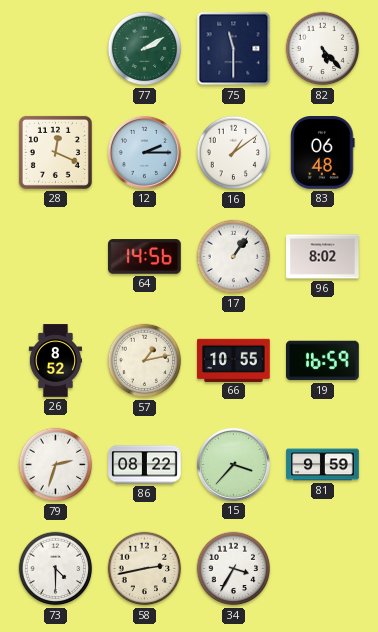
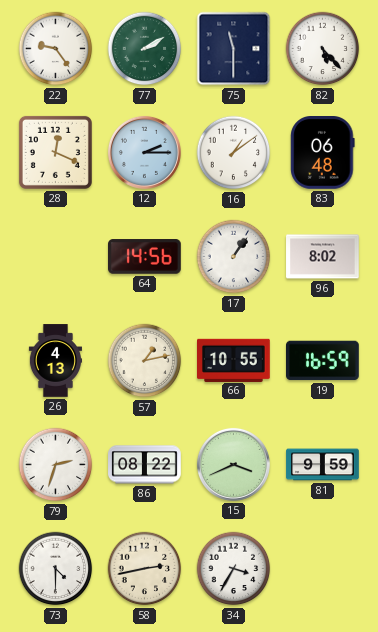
22: none -> 9:24 (56, 49)
26: 8:52 -> 4:13 (55, 361)
15: 3:37 -> 3:41 (233, 464)
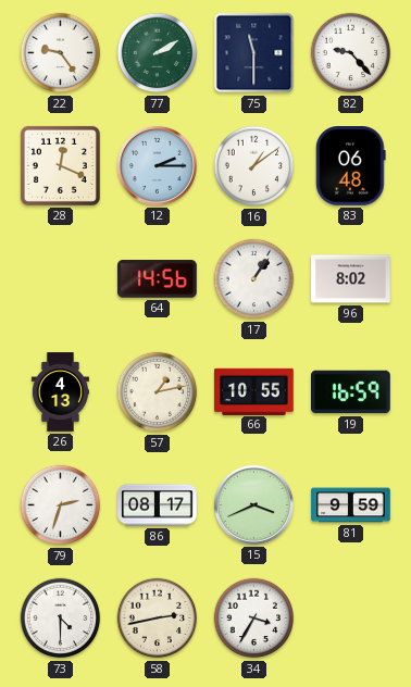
82: 5:23 -> 9:23 (351, 53)
86: 08:22 -> 08:17 (158, 505)
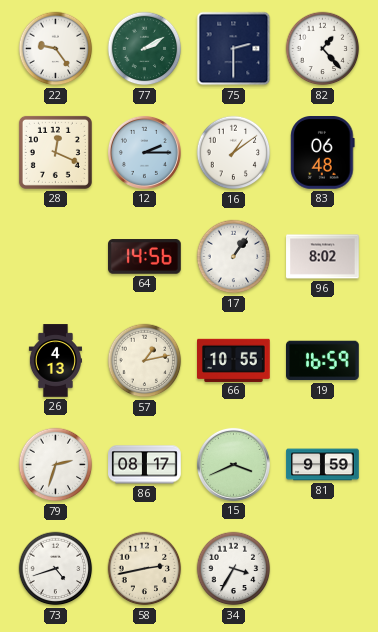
75: 11:30 -> 2:30 (234, 49)
82: 9:23 -> 1:23 (323, 49)
73: 4:30 -> 4:42 (56, 569)
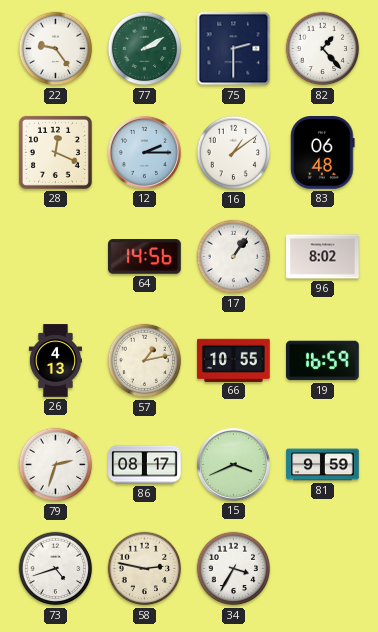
58: 2:43 -> 2:47 (145, 569)
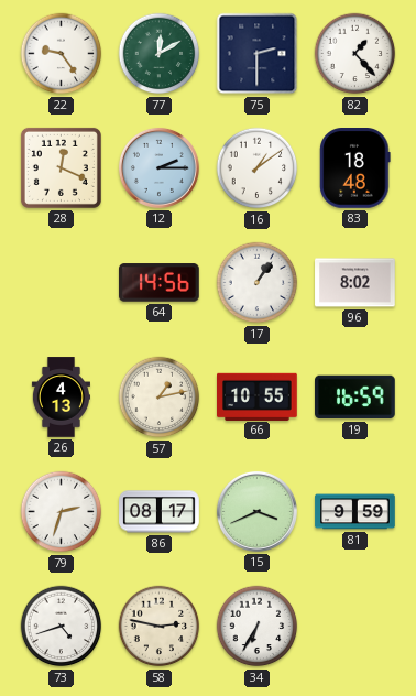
77: 2:10 -> 12:10 (160, 54)
83: 06:48 -> 18:48 (355, 168)
34: 3:35 -> 6:35 (258, 627)
